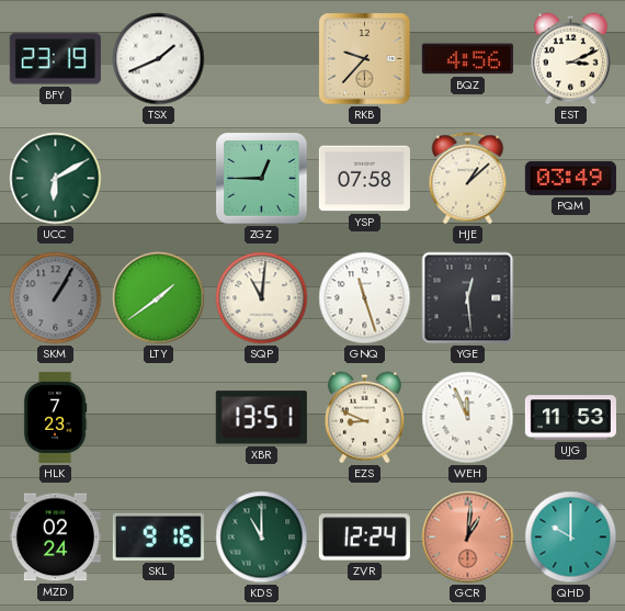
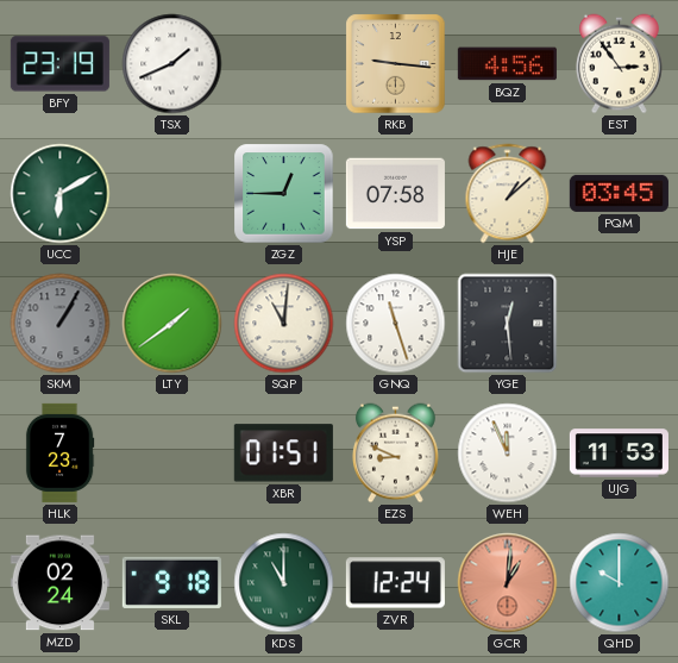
RKB: 9:37 -> 9:16 (396, 64)
EST: 3:11 -> 2:54 (619, 64)
PQM: 03:49 -> 03:45 (619, 193)
XBR: 13:51 -> 01:51 (283, 454)
SKL: 9:16 -> 9:18 (171, 582)
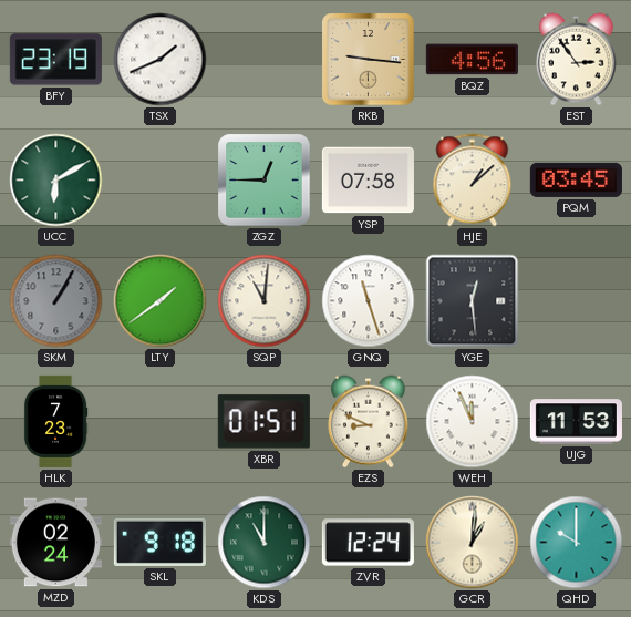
GCR dial: salmon -> cream (473, 543)
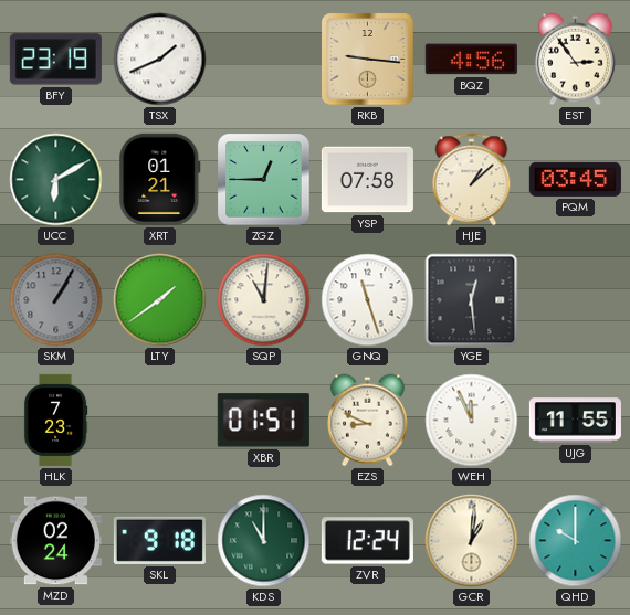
XRT: none -> 01:21 (160, 179)
UJG: 11:53 -> 11:55 (575, 421)
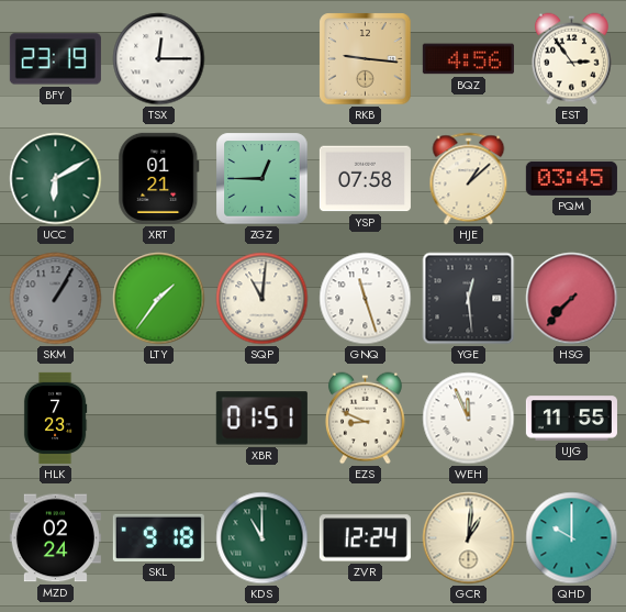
TSX: 1:41 -> 12:15 (159, 59)
LTY: 1:39 -> 1:36 (159, 299)
HSG: none -> 7:37 (572, 299)
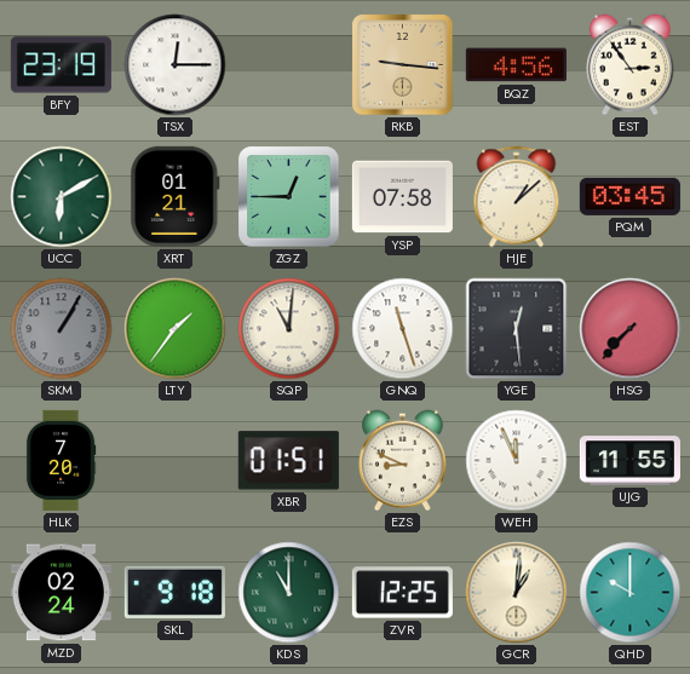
HLK: 7:23 -> 7:20 (61, 460)
ZVR: 12:24 -> 12:25 (402, 593)
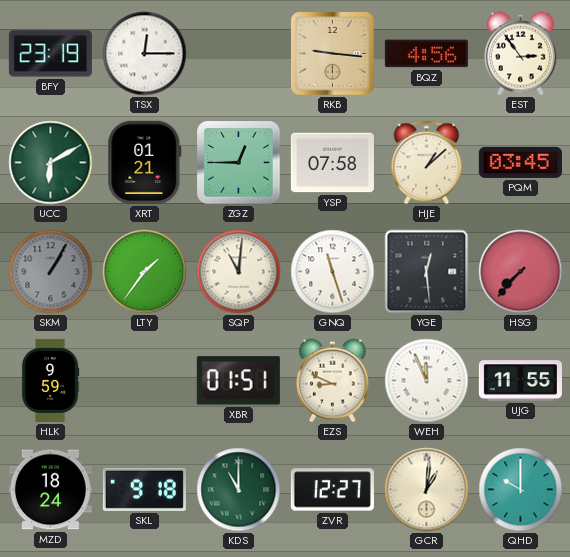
HLK: 7:20 -> 9:59 (50, 380)
MZD: 02:24 -> 18:24 (50, 490)
ZVR: 12:25 -> 12:27 (332, 490)
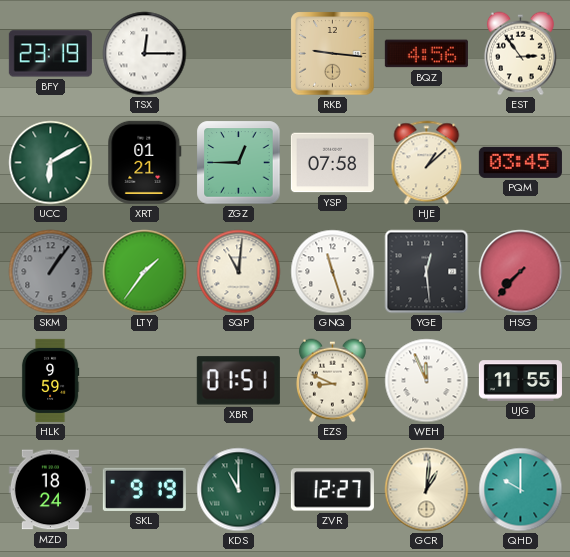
SKM: 1:05 -> 1:06 (51, 272)
SKL: 9:18 -> 9:19 (144, 489)
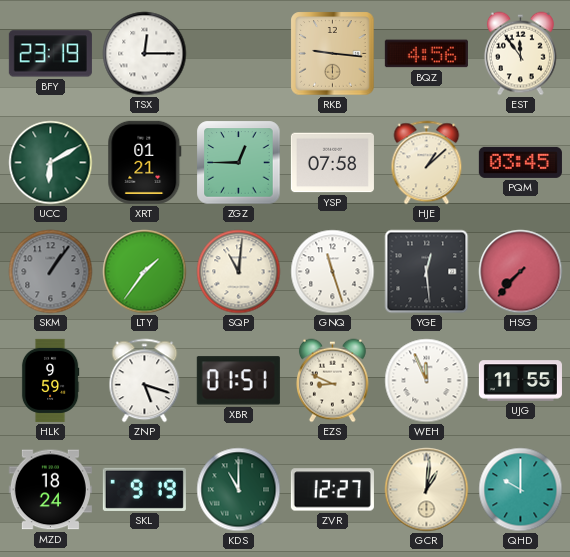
EST: 2:54 -> 11:54 (520, 54)
ZNP: none -> 5:18 (145, 381)
